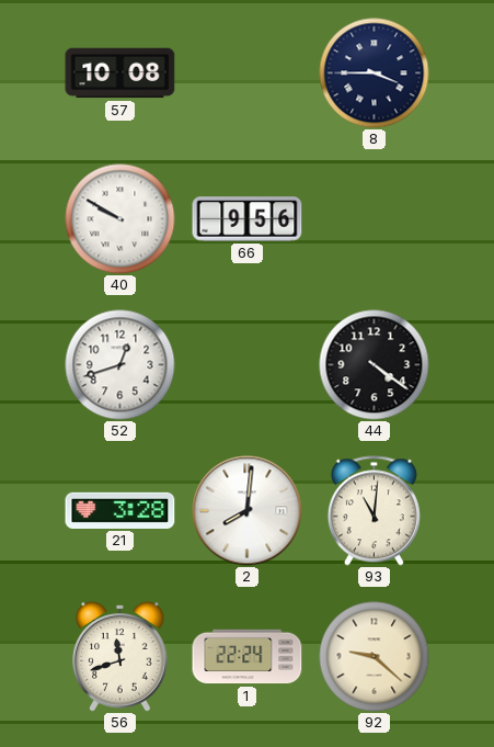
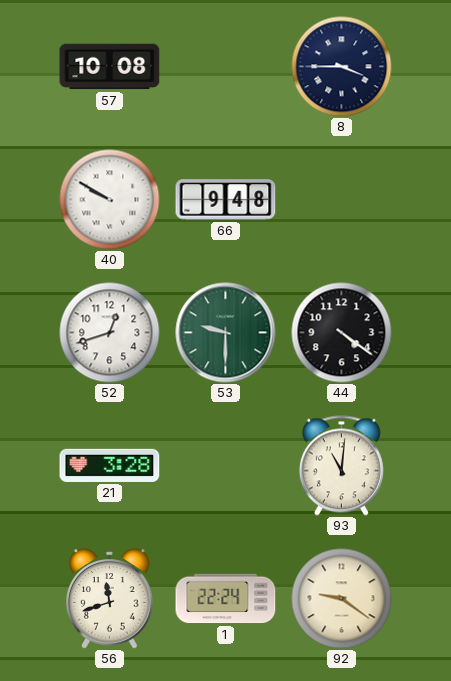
66: 9:56 -> 9:48 (226, 200)
53: none -> 9:30 (226, 333)
2: 8:01 -> none (248, 511)
92: 9:22 -> 9:21 (342, 599)
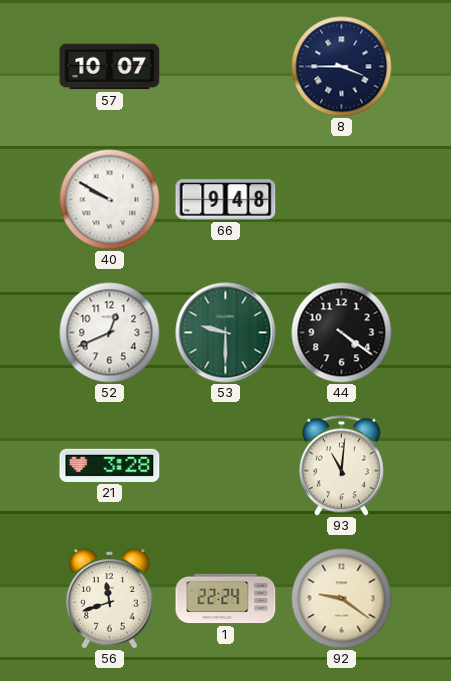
57: 10:08 -> 10:07 (110, 67)
52: 12:42 -> 12:41 (110, 333)
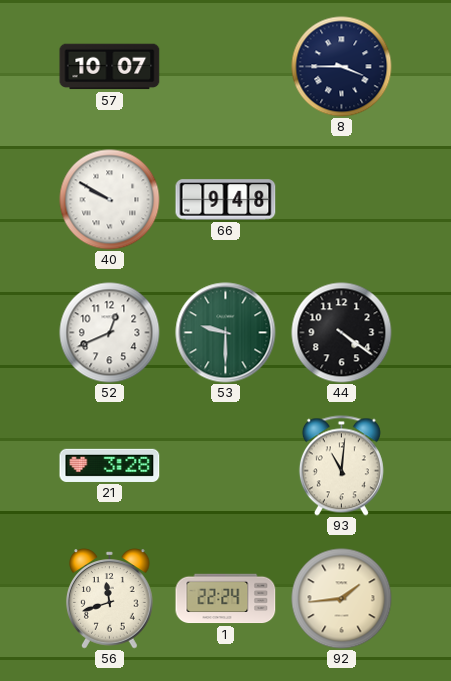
92: 9:21 -> 1:44 (342, 599)
